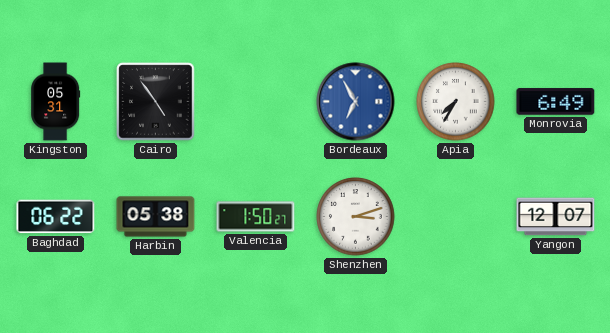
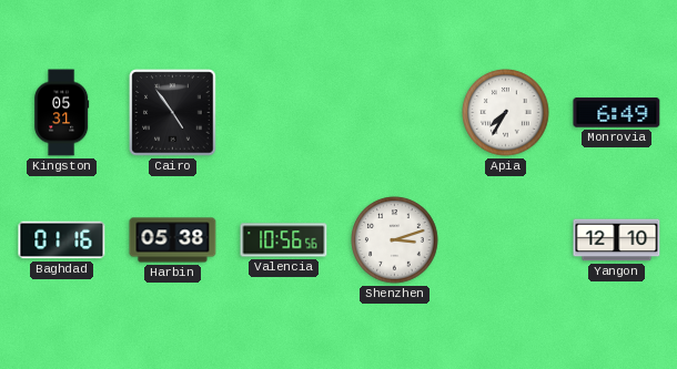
Bordeaux: 6:55 -> none (356, 102)
Baghdad: 06:22 -> 01:16 (62, 240)
Valencia: 1:50 -> 10:56 (284, 240)
Yangon: 12:07 -> 12:10 (617, 240)
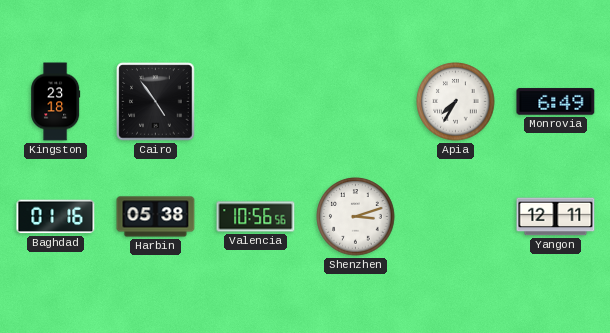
Kingston: 05:31 -> 23:18 (56, 102)
Yangon: 12:10 -> 12:11 (556, 217)
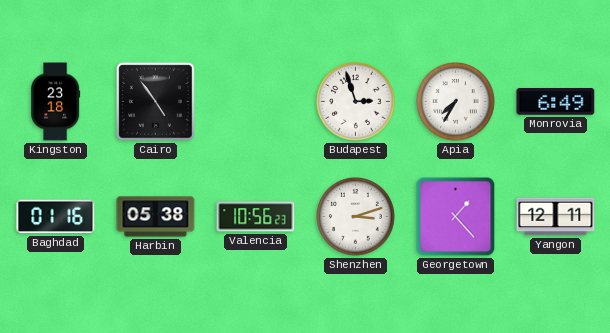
Budapest: none -> 2:57 (356, 102)
Valencia: 10:56:56 -> 10:56:23 (256, 217)
Georgetown: none -> 1:23 (456, 217)
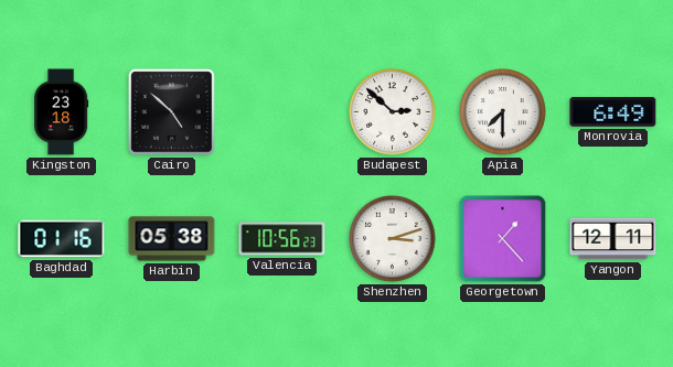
Cairo: 4:54 -> 4:52 (172, 112)
Budapest: 2:57 -> 2:52 (393, 112)
Apia: 7:35 -> 7:30 (503, 112)
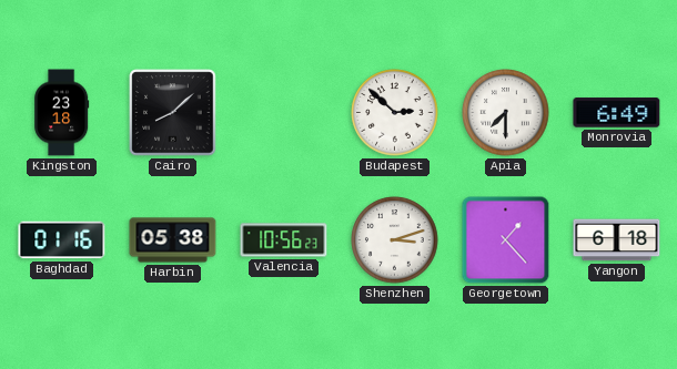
Cairo: 4:52 -> 8:08 (173, 113)
Yangon: 12:11 -> 6:18 (617, 240)
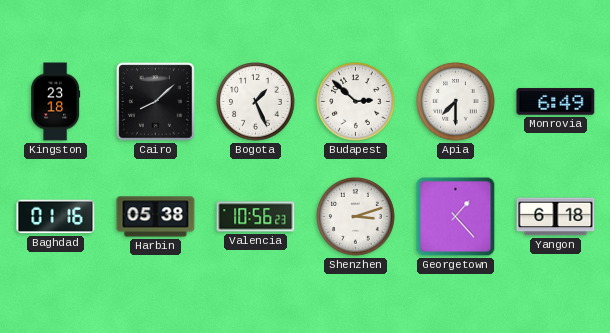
Bogota: none -> 1:26 (256, 102)
